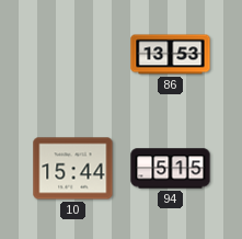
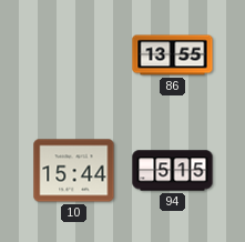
86: 13:53 -> 13:55 (173, 56)
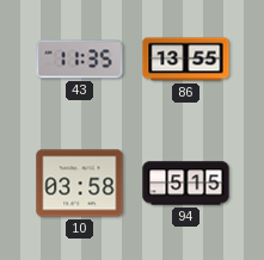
43: none -> 11:35 (80, 60)
10: 15:44 -> 03:58 (80, 184)
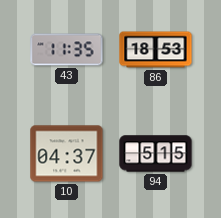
86: 13:55 -> 18:53 (156, 50)
10: 03:58 -> 04:37 (67, 154)
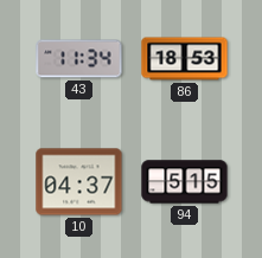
43: 11:35 -> 11:34 (79, 59)
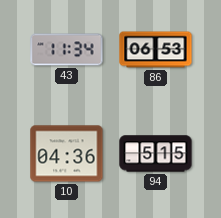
86: 18:53 -> 06:53 (156, 50)
10: 04:37 -> 04:36 (67, 154)
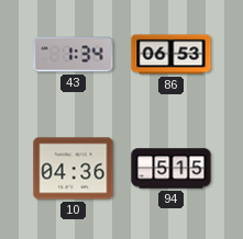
43: 11:34 -> 1:34 (74, 55)
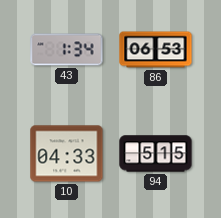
10: 04:36 -> 04:33 (67, 154)
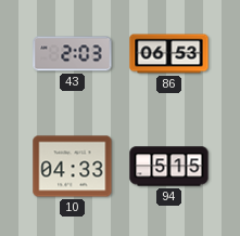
43: 1:34 -> 2:03 (73, 54)
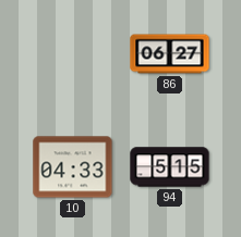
43: 2:03 -> none (73, 54)
86: 06:53 -> 06:27 (170, 54)
